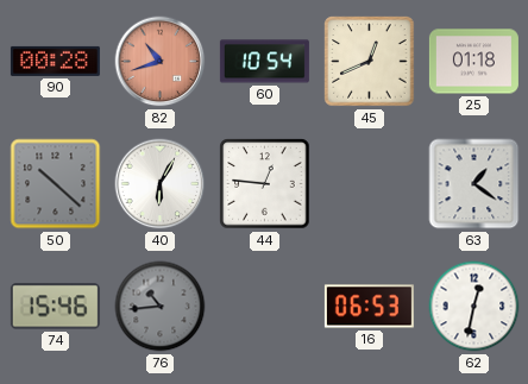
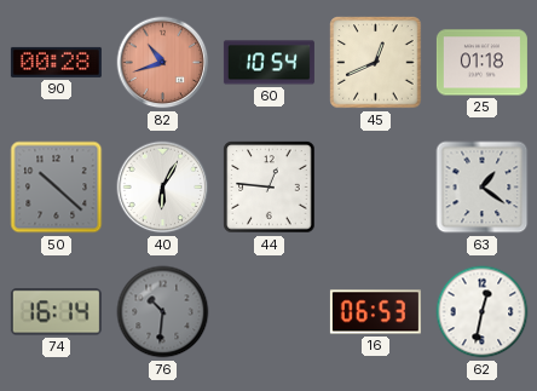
74: 15:46 -> 16:14 (56, 312)
76: 10:44 -> 10:31 (163, 312)
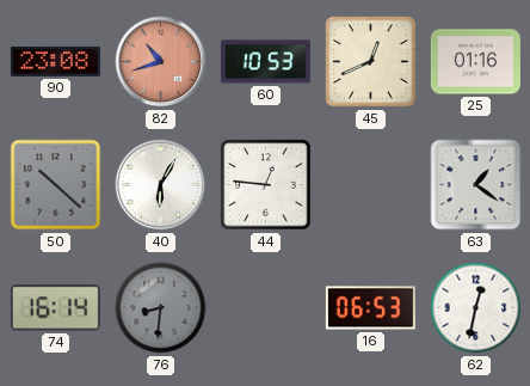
90: 00:28 -> 23:08 (55, 61)
60: 10:54 -> 10:53 (265, 62)
25: 01:18 -> 01:16 (475, 62)
76: 10:31 -> 8:31 (161, 308)
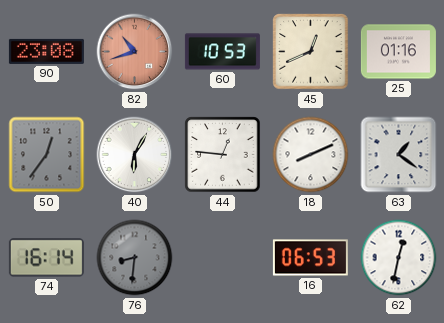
50: 10:22 -> 12:36 (47, 155)
18: none -> 8:11 (311, 155)
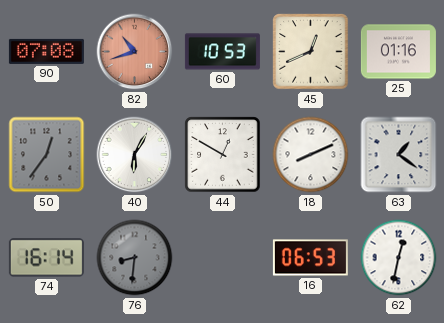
90: 23:08 -> 07:08 (46, 51)
44: 12:46 -> 12:50 (223, 155)
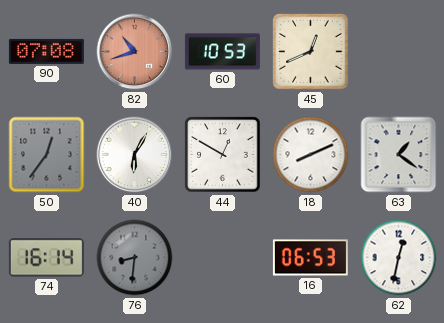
25: 01:16 -> none (398, 52)
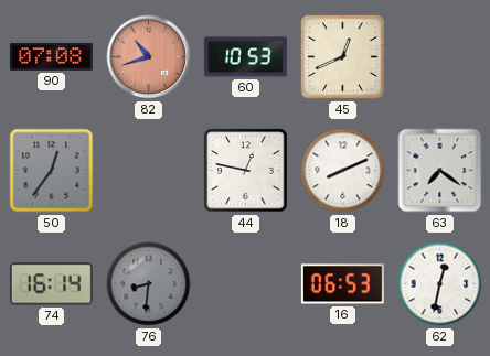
40: 6:05 -> none (135, 155)
44: 12:50 -> 12:47 (246, 171)
63: 1:21 -> 7:21 (440, 171)
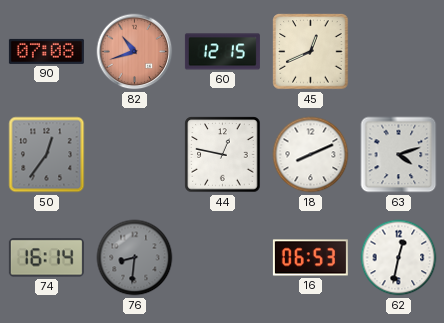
60: 10:53 -> 12:15 (222, 52)
63: 7:21 -> 4:12 (399, 155)
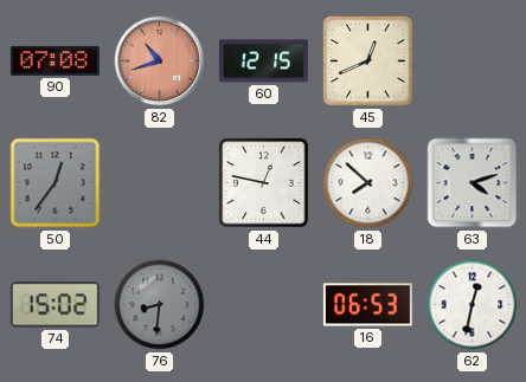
18: 8:11 -> 7:52 (368, 183)
74: 16:14 -> 15:02 (54, 305)
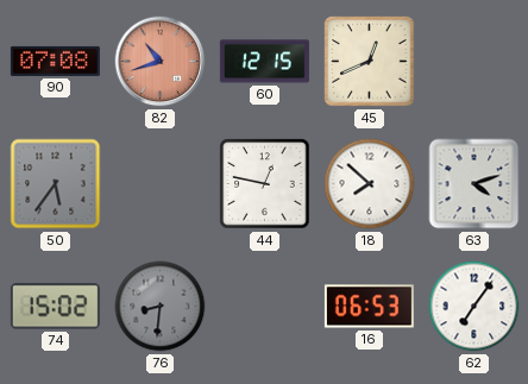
50: 12:36 -> 5:36 (56, 184)
62: 12:32 -> 7:06 (474, 307)
